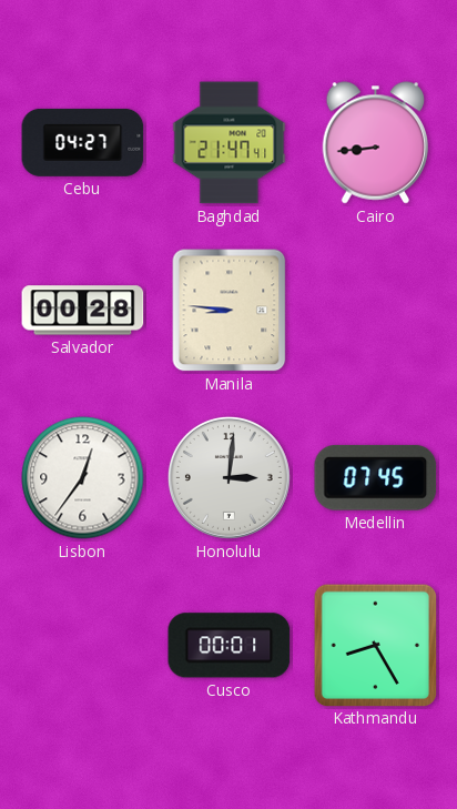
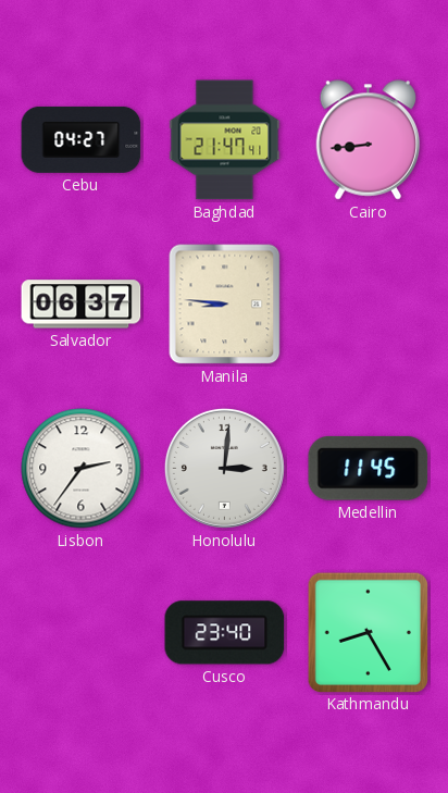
Salvador: 00:28 -> 06:37 (82, 305)
Lisbon: 12:36 -> 2:36 (82, 469)
Medellin: 07:45 -> 11:45 (369, 468)
Cusco: 00:01 -> 23:40 (225, 633)
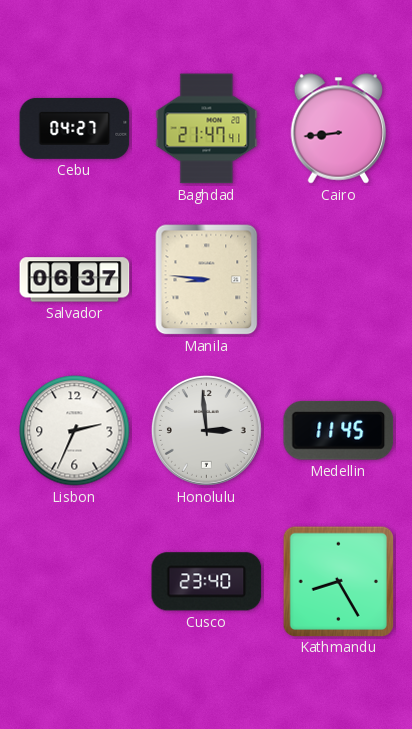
Lisbon: 2:36 -> 2:34 (75, 431)
Honolulu: 3:01 -> 2:59 (206, 430)
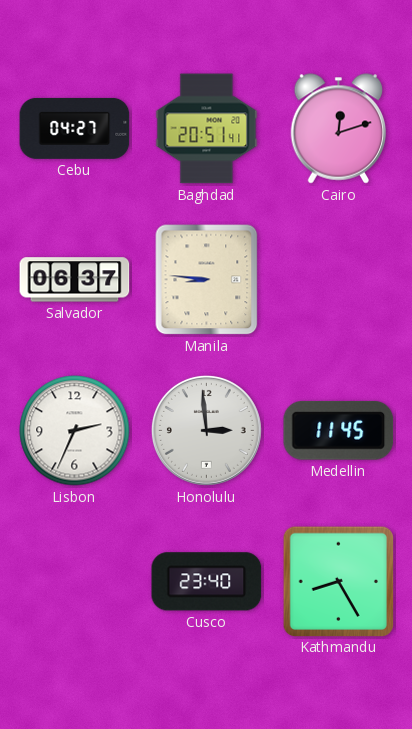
Baghdad: 21:47 -> 20:51 (207, 129)
Cairo: 8:44 -> 12:12 (339, 129)
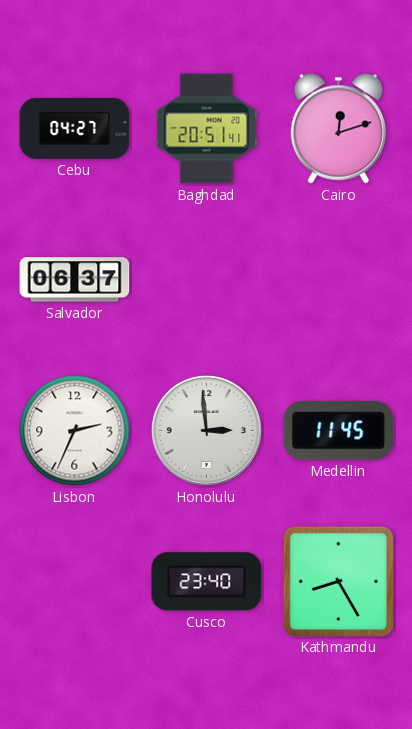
Manila: 8:46 -> none (207, 280)
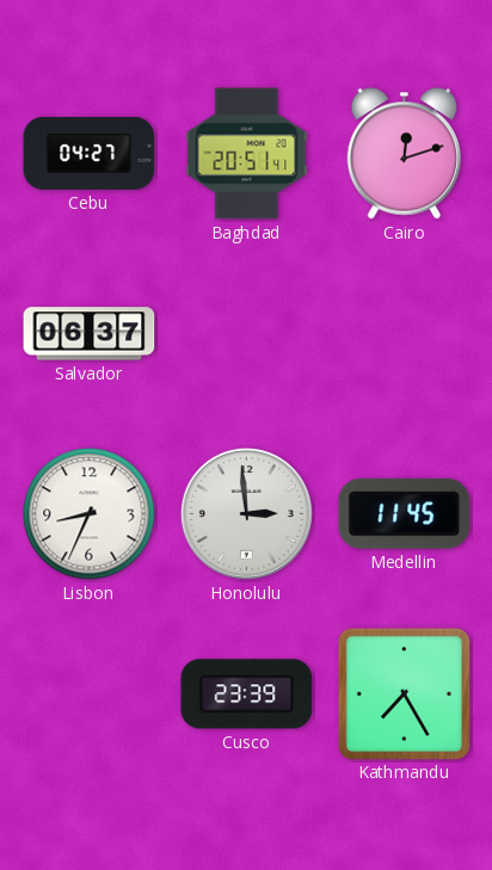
Lisbon: 2:34 -> 8:34 (90, 514)
Cusco: 23:40 -> 23:39 (247, 695)
Kathmandu: 8:25 -> 7:25 (404, 693)
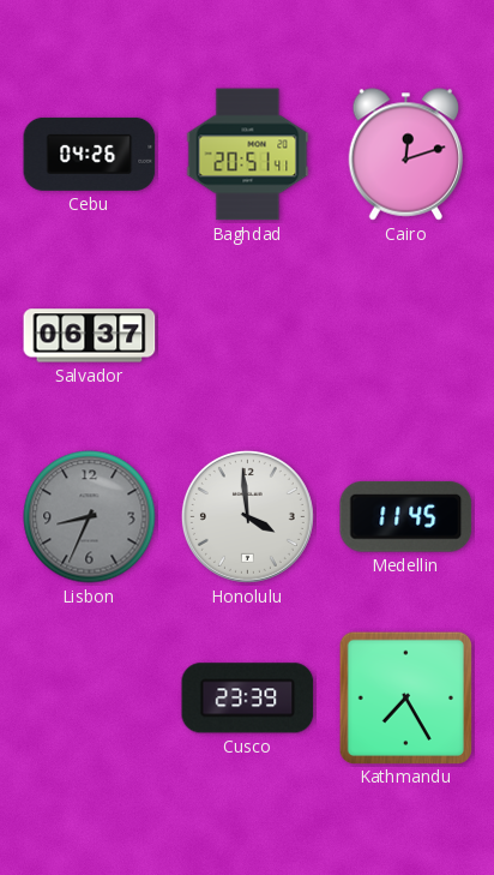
Cebu: 04:27 -> 04:26 (90, 154)
Lisbon dial: white -> grey (90, 517)
Honolulu: 2:59 -> 3:59 (247, 516)
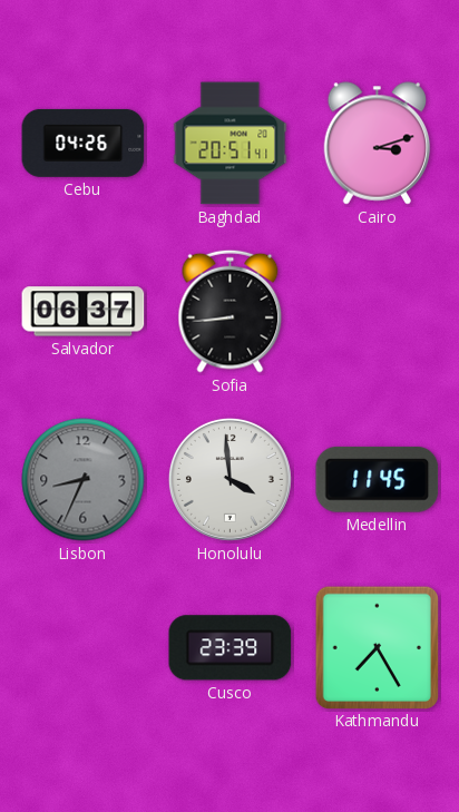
Cairo: 12:12 -> 3:12 (378, 144)
Sofia: none -> 8:44 (231, 311)
